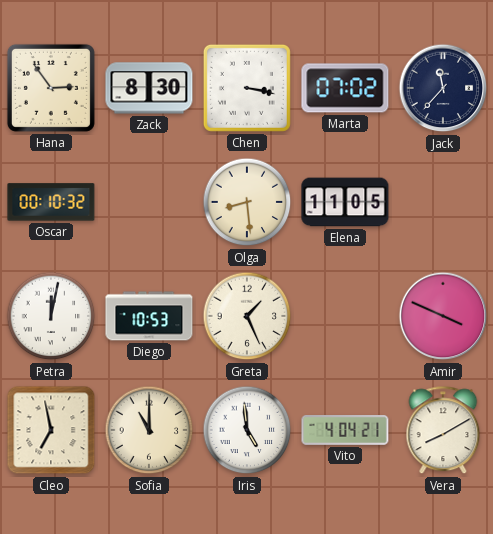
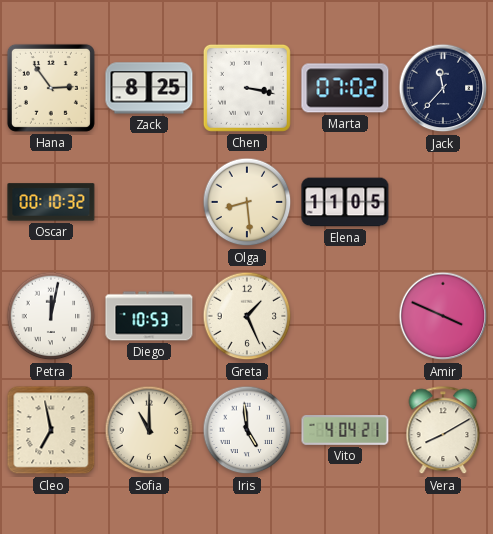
Zack: 8:30 -> 8:25 (149, 88)
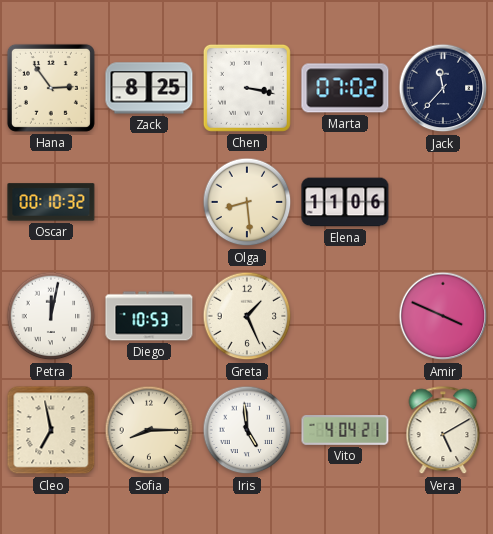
Elena: 11:05 -> 11:06 (345, 202)
Sofia: 11:00 -> 8:15 (149, 430)
Vera: 8:10 -> 5:10 (443, 431)
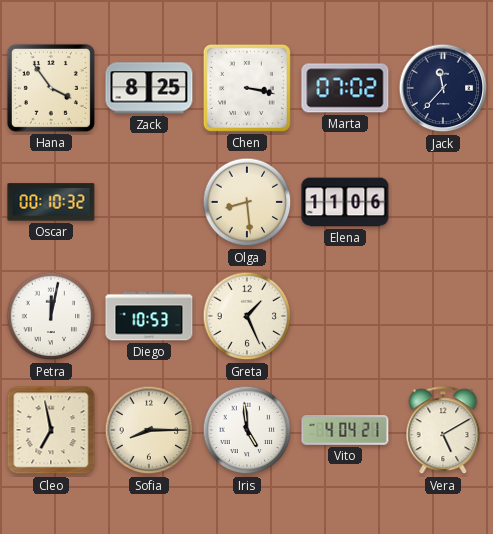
Hana: 2:54 -> 3:54 (51, 88)
Amir: 3:49 -> none (443, 316)
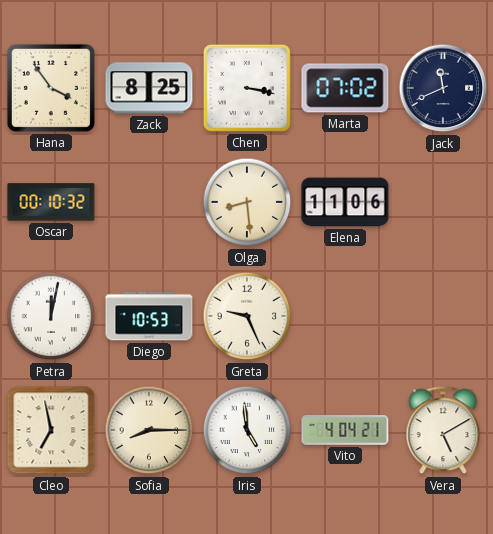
Jack: 11:37 -> 11:41 (443, 88)
Greta: 1:26 -> 9:26 (247, 316)
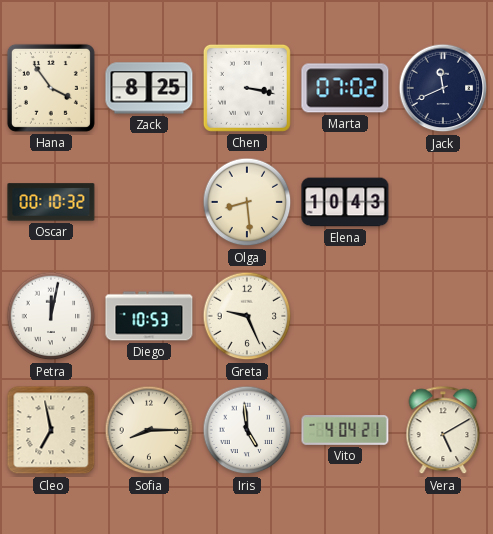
Elena: 11:06 -> 10:43 (345, 202)
